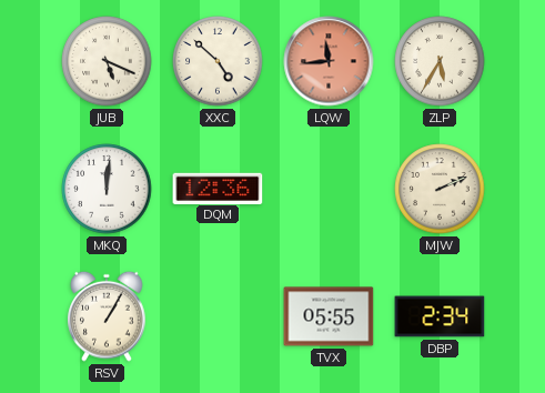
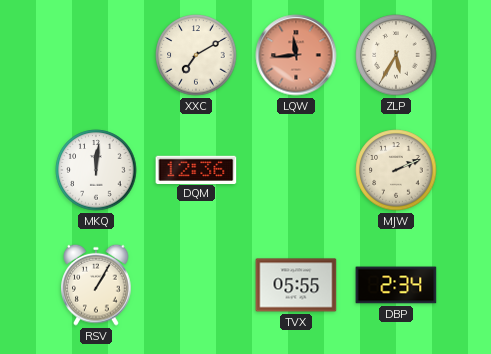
JUB: 5:19 -> none (107, 61)
XXC: 4:52 -> 7:10 (196, 55)
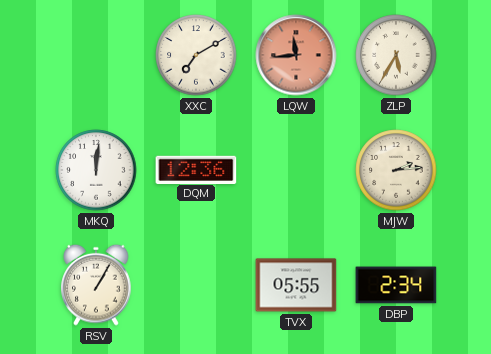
MJW: 2:11 -> 2:14 (396, 170)
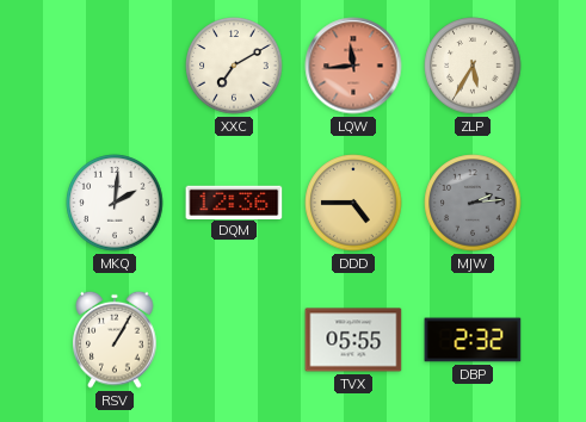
MKQ: 12:01 -> 2:01 (115, 203)
DDD: none -> 4:45 (353, 203)
MJW dial: cream -> grey (473, 203)
DBP: 2:34 -> 2:32 (473, 340)
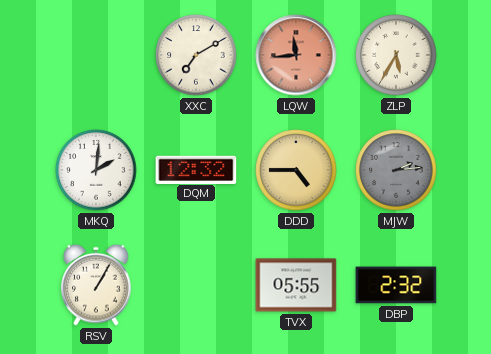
DQM: 12:36 -> 12:32 (196, 169)
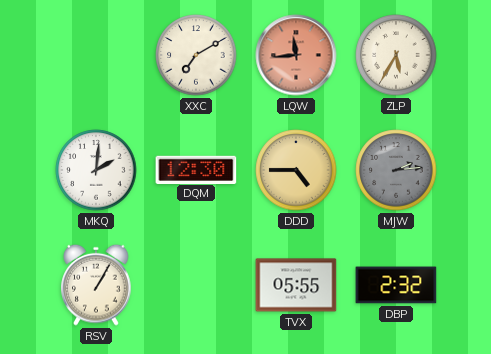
DQM: 12:32 -> 12:30 (196, 169)
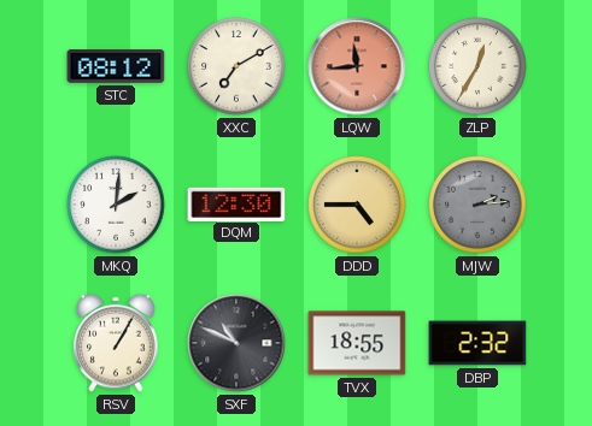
STC: none -> 08:12 (116, 66)
ZLP: 5:35 -> 12:35 (477, 66)
SXF: none -> 10:49 (236, 343)
TVX: 05:55 -> 18:55 (357, 343)
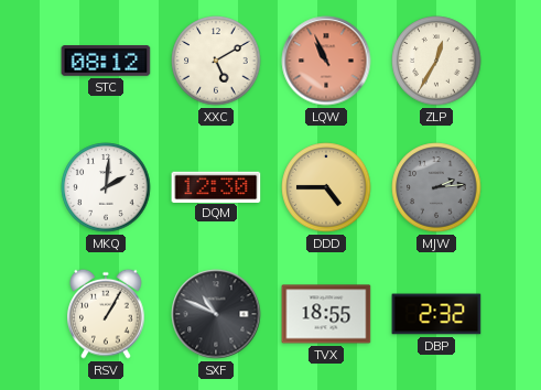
XXC: 7:10 -> 5:10 (216, 61)
LQW: 11:44 -> 10:56 (326, 61)
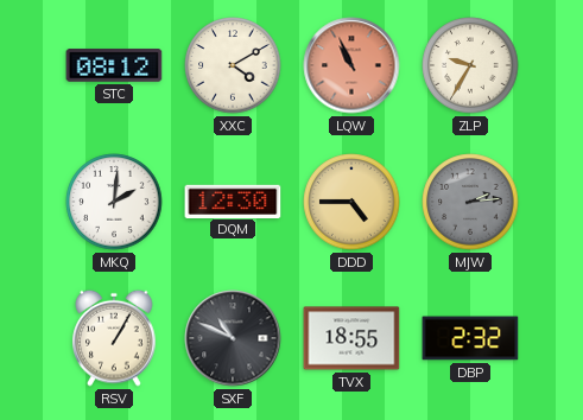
XXC: 5:10 -> 4:10 (233, 65)
ZLP: 12:35 -> 9:35 (470, 65)
